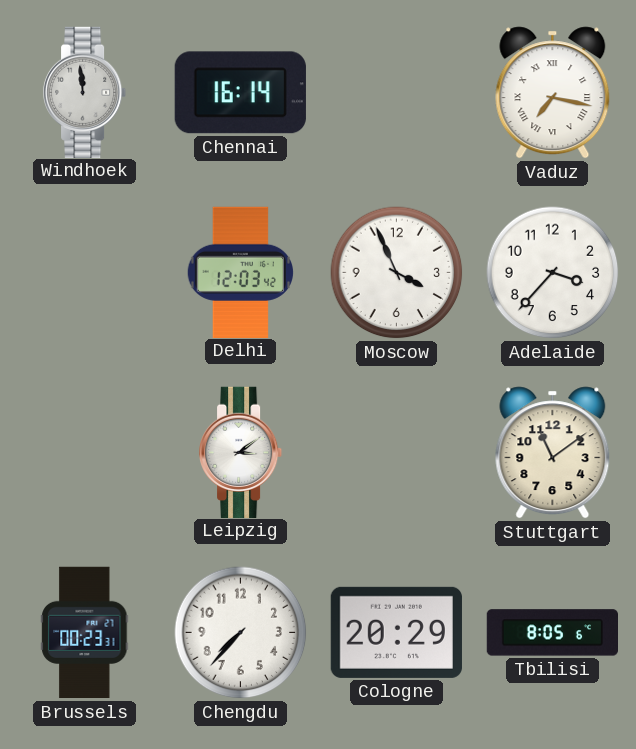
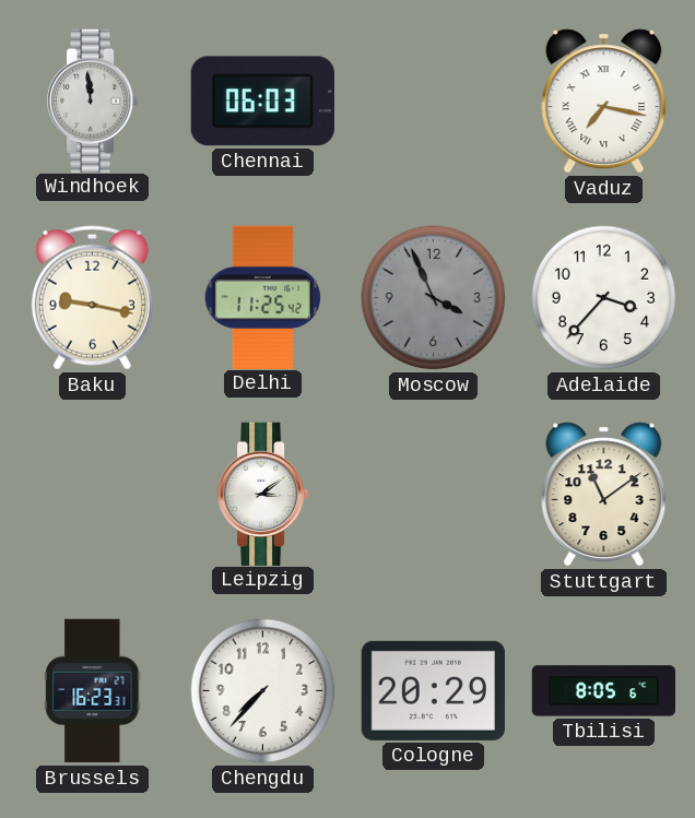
Chennai: 16:14 -> 06:03 (262, 102)
Baku: none -> 9:17 (92, 298)
Delhi: 12:03 -> 11:25 (263, 297)
Moscow dial: white -> grey (434, 298)
Brussels: 00:23 -> 16:23 (93, 691)
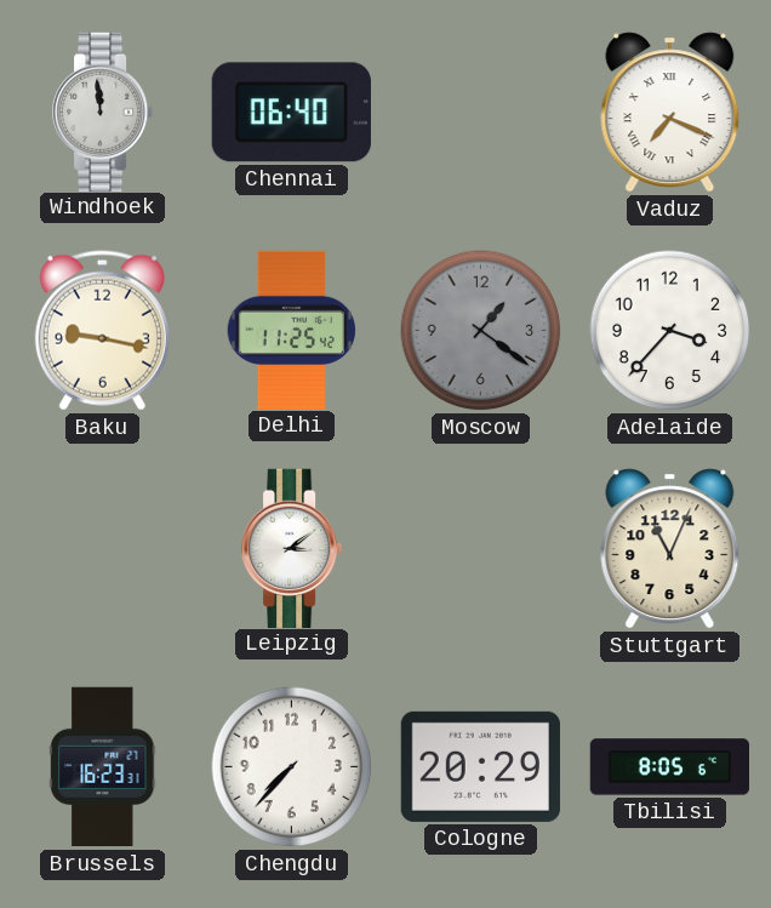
Chennai: 06:03 -> 06:40 (291, 113)
Vaduz: 7:17 -> 7:19 (670, 113)
Moscow: 3:56 -> 1:21 (481, 331)
Stuttgart: 11:09 -> 11:04 (670, 549)
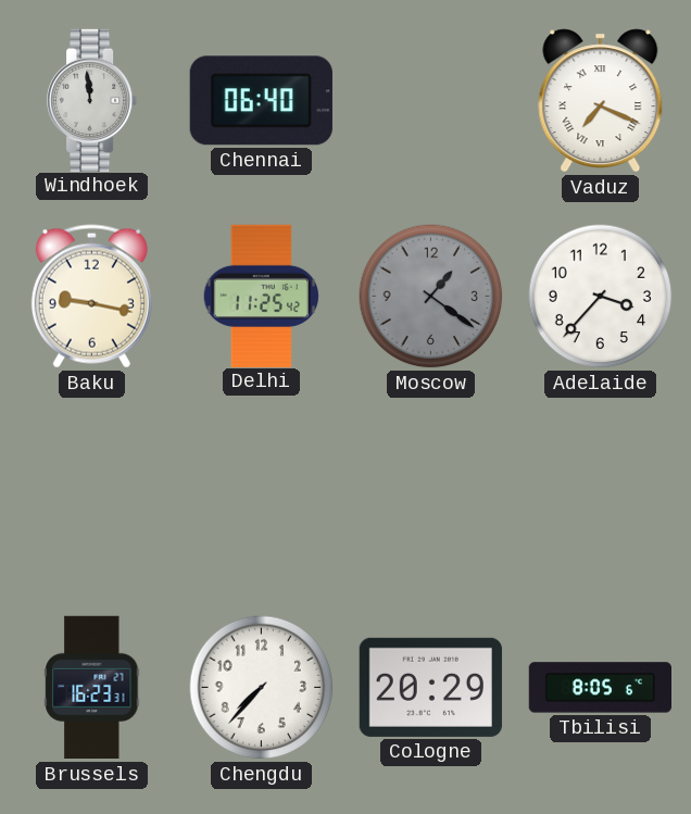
Leipzig: 3:09 -> none (293, 548)
Stuttgart: 11:04 -> none (670, 549)
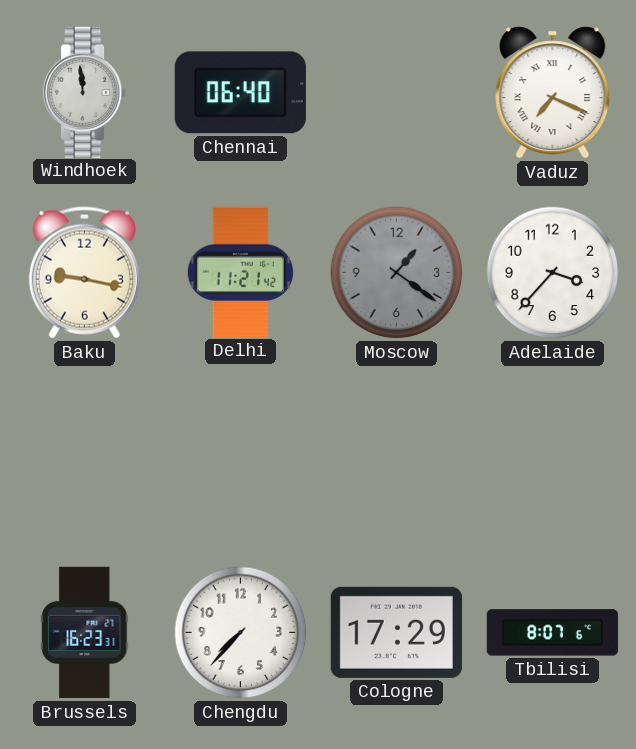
Delhi: 11:25 -> 11:21 (241, 272)
Cologne: 20:29 -> 17:29 (396, 632)
Tbilisi: 8:05 -> 8:07 (552, 633)
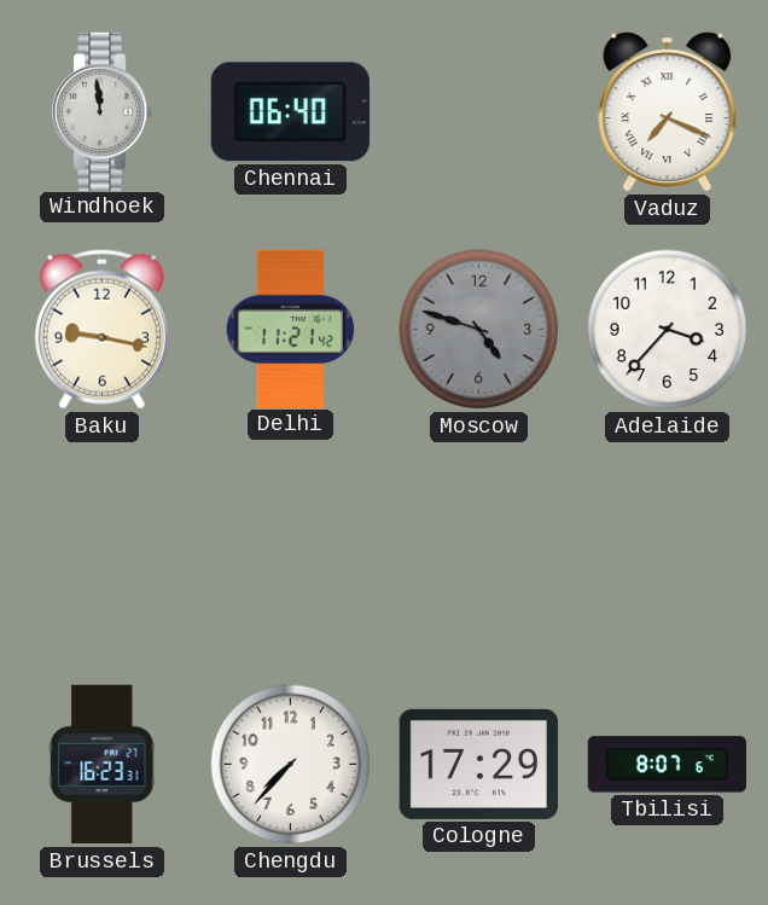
Moscow: 1:21 -> 4:48 (479, 330)
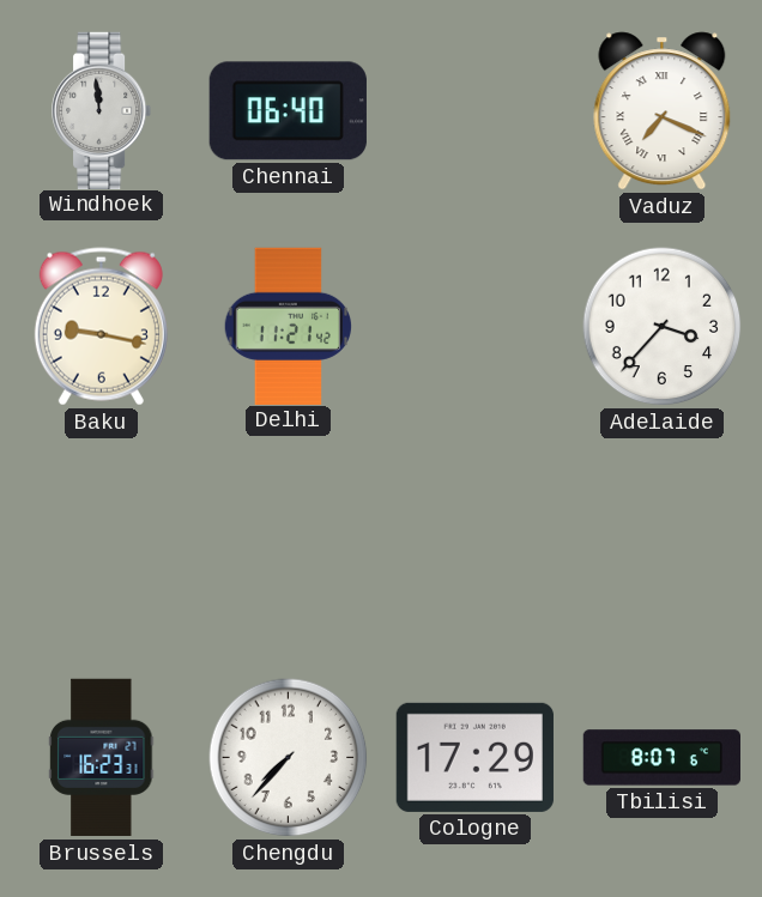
Moscow: 4:48 -> none (479, 330)
